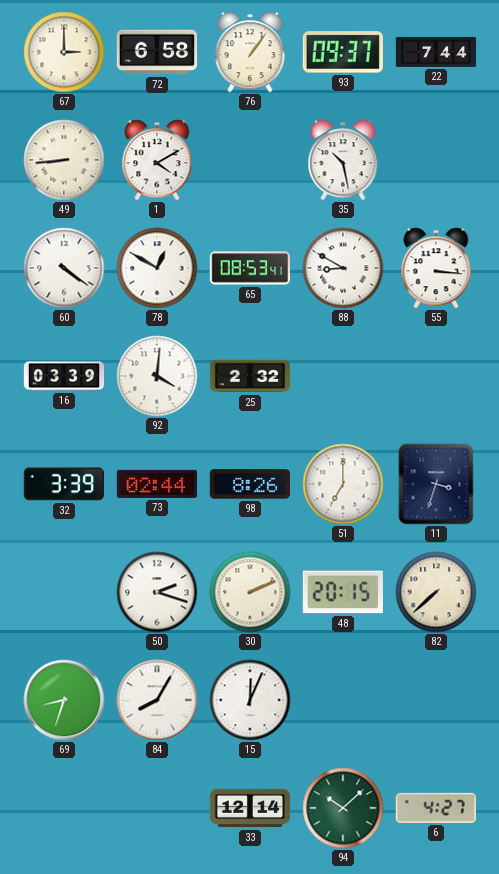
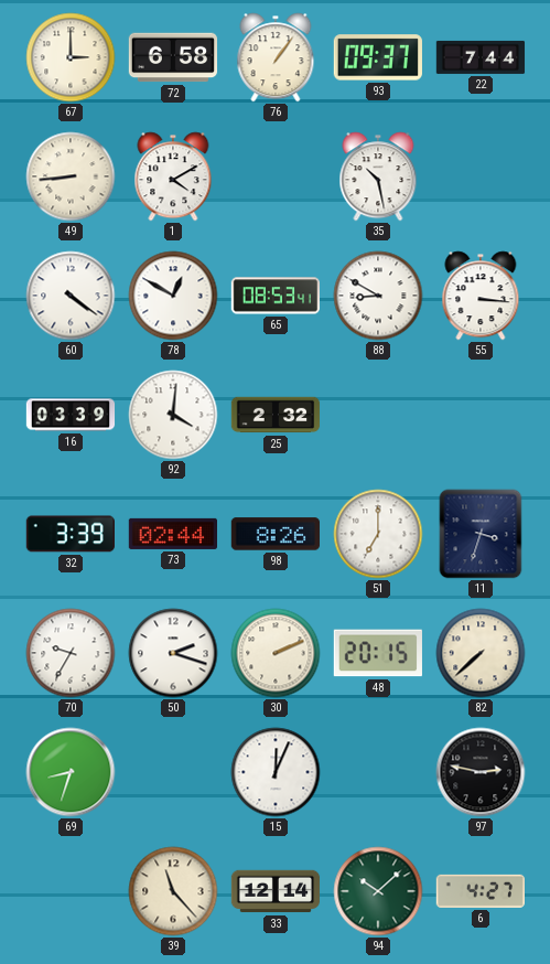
70: none -> 9:35 (71, 653)
84: 8:05 -> none (157, 700)
97: none -> 2:47 (481, 772)
39: none -> 11:23 (173, 891)
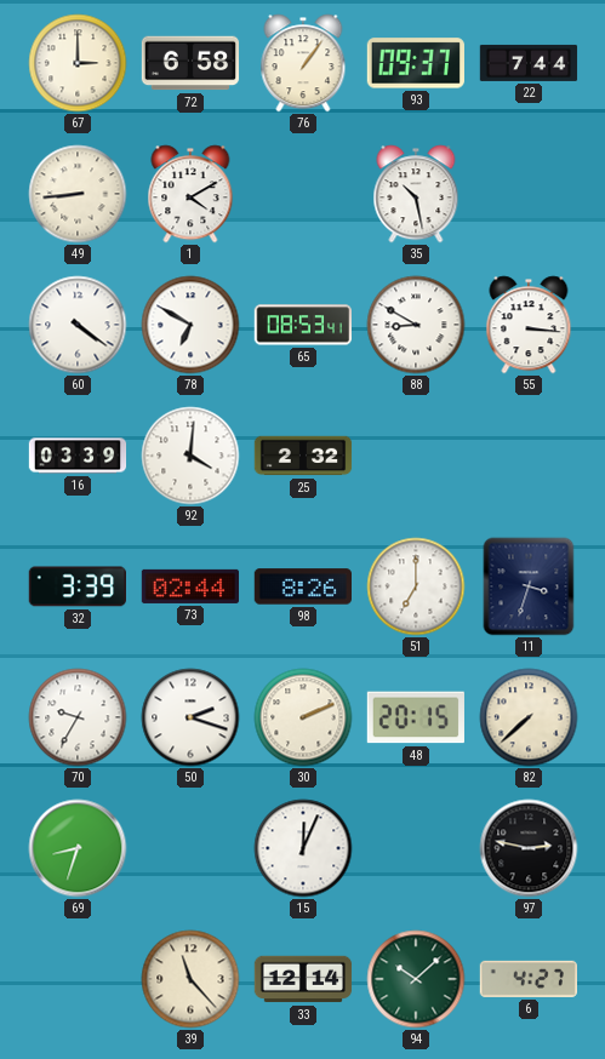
78: 12:50 -> 6:50 (190, 325)
